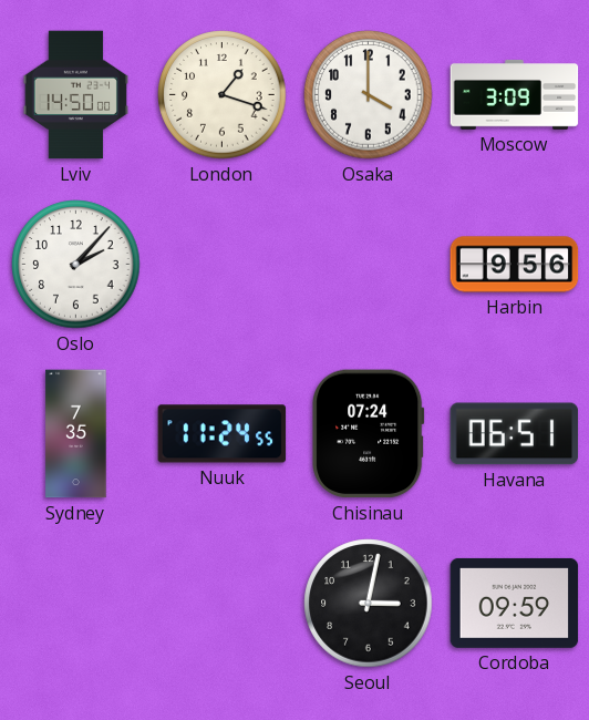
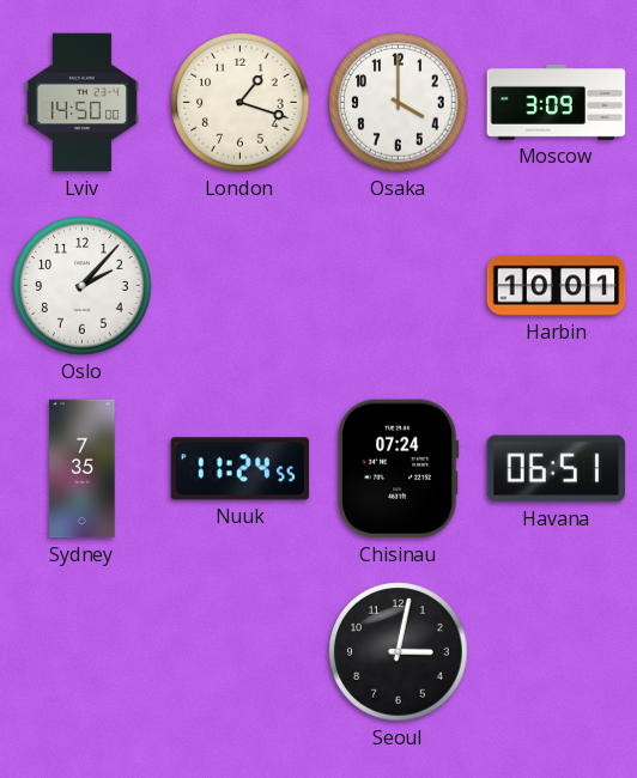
Harbin: 9:56 -> 10:01 (557, 286)
Cordoba: 09:59 -> none (515, 603)
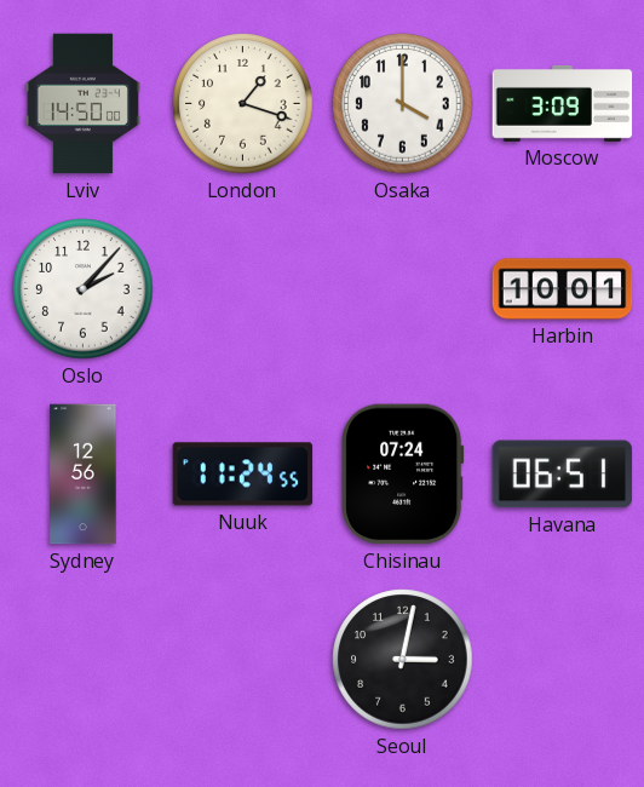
Sydney: 7:35 -> 12:56 (84, 475)
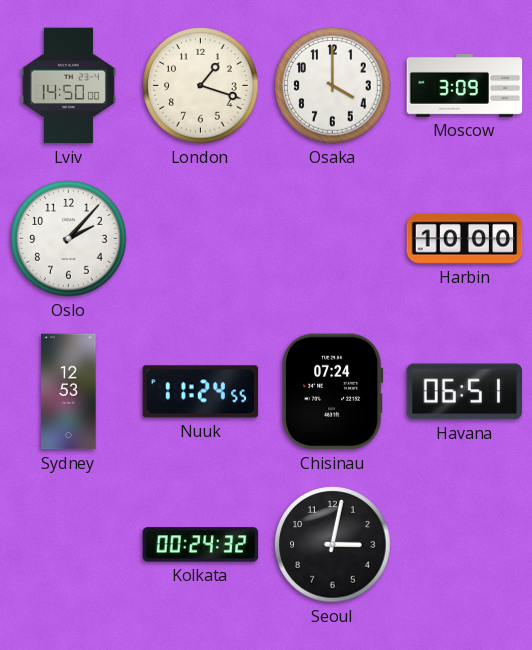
Harbin: 10:01 -> 10:00 (465, 239)
Sydney: 12:56 -> 12:53 (69, 392)
Kolkata: none -> 00:24 (201, 545)
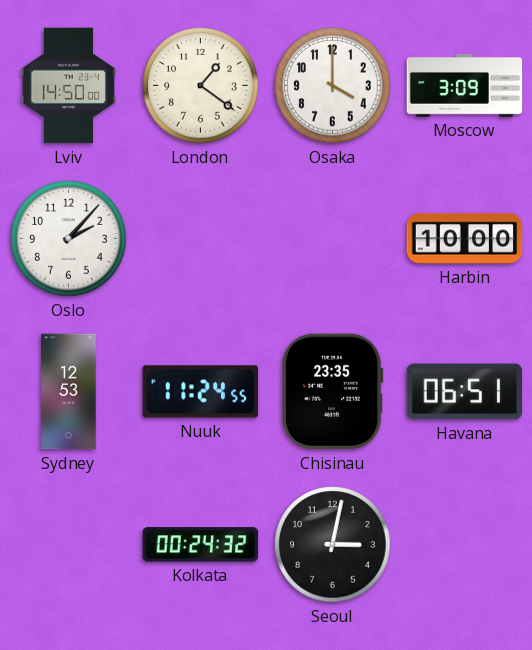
London: 1:18 -> 1:21 (201, 86)
Chisinau: 07:24 -> 23:35 (333, 392)
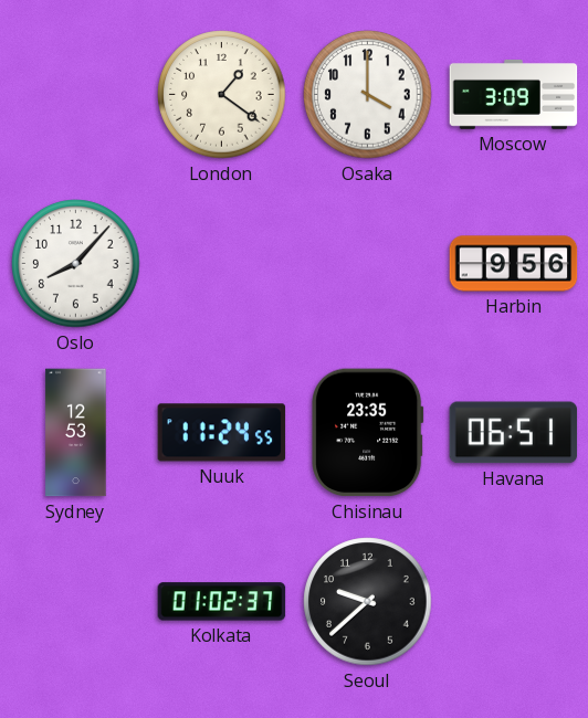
Lviv: 14:50 -> none (68, 86)
Oslo: 2:07 -> 8:07 (76, 264)
Harbin: 10:00 -> 9:56 (514, 264)
Kolkata: 00:24 -> 01:02 (222, 602)
Seoul: 3:02 -> 9:38 (368, 602)
